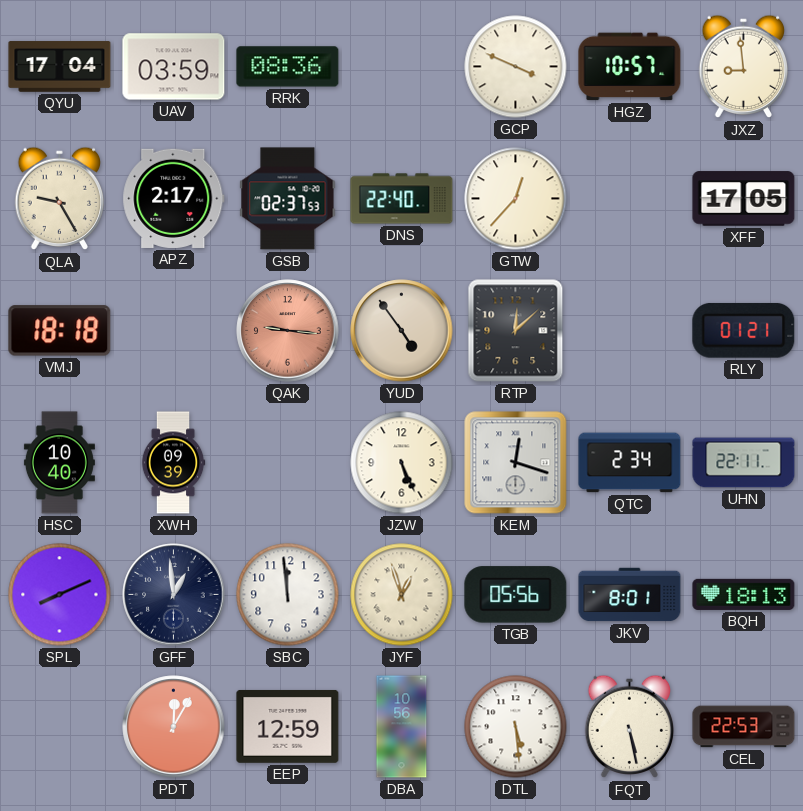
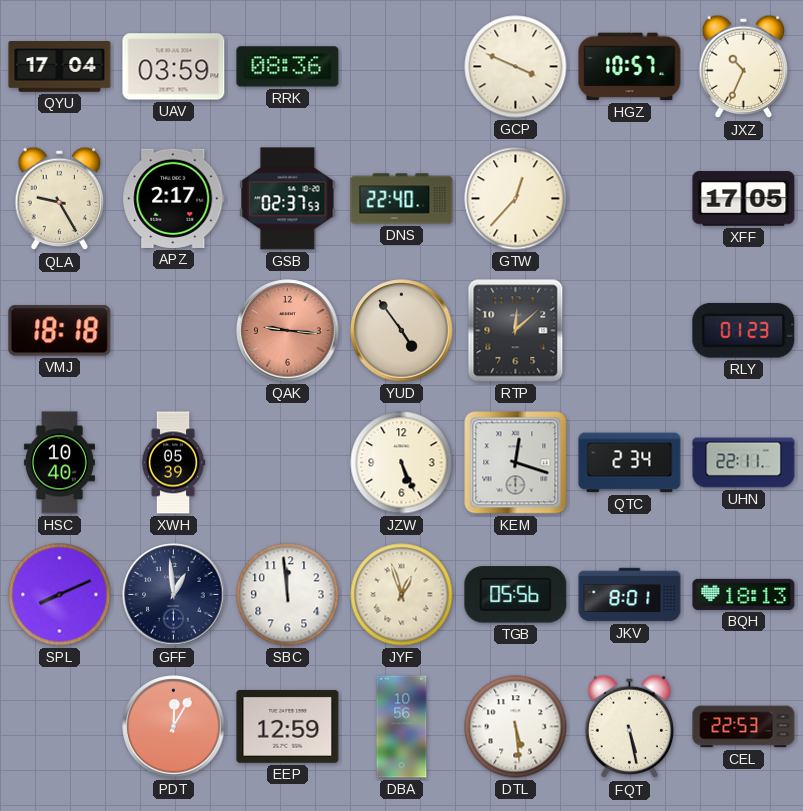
JXZ: 8:59 -> 10:34 (744, 67)
RLY: 01:21 -> 01:23 (744, 330)
XWH: 09:39 -> 05:39 (173, 463)
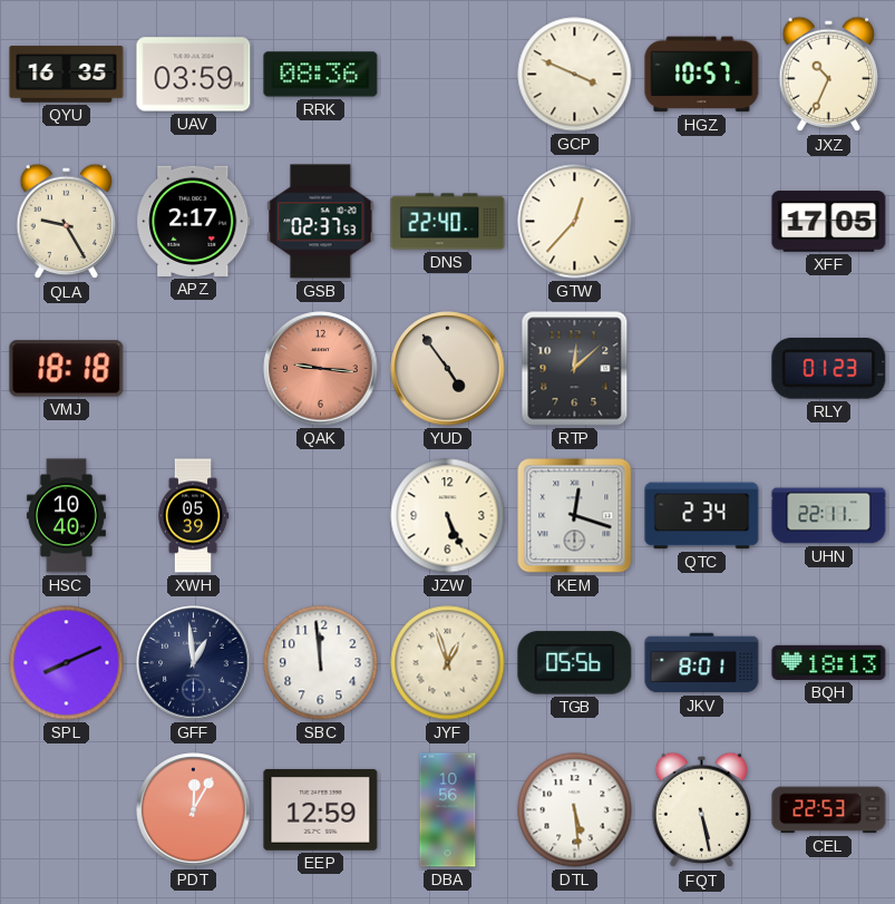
QYU: 17:04 -> 16:35 (67, 75)
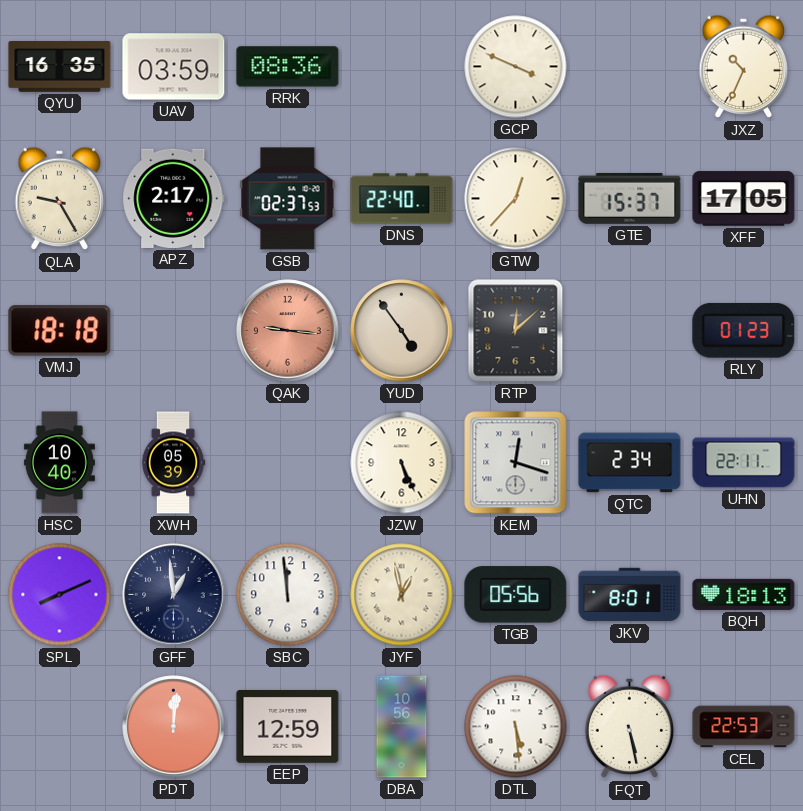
HGZ: 10:57 -> none (702, 75)
GTE: none -> 15:37 (630, 198)
JYF: 12:57 -> 12:58 (402, 595)
PDT: 12:05 -> 12:01 (174, 727)
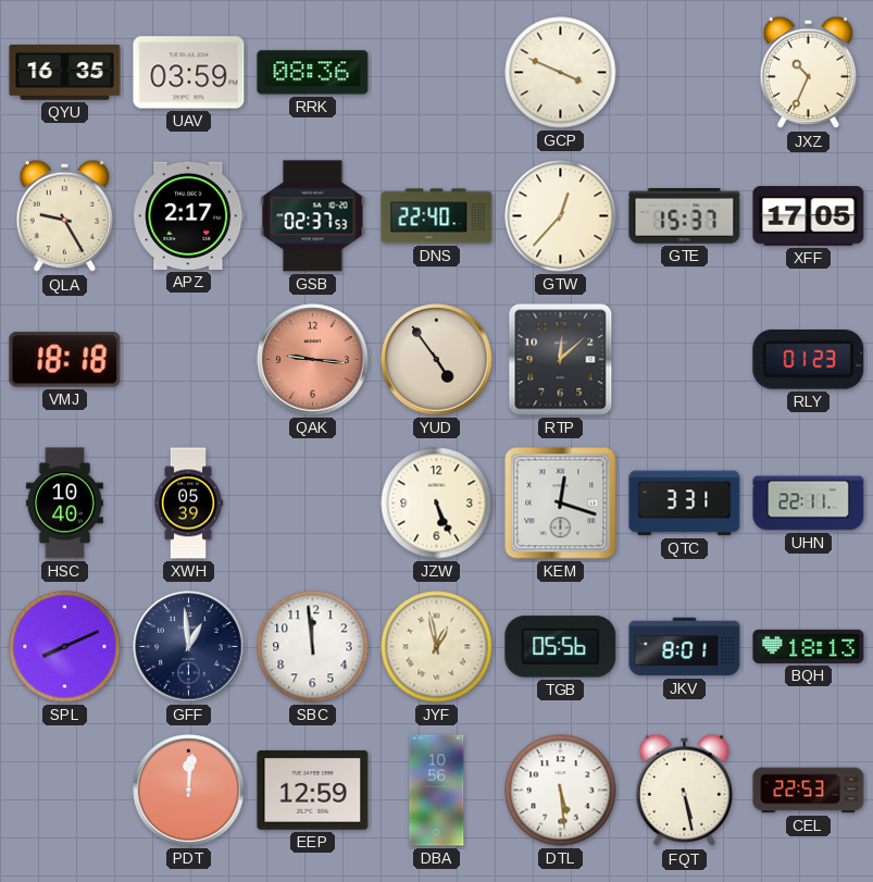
QTC: 2:34 -> 3:31 (685, 504)
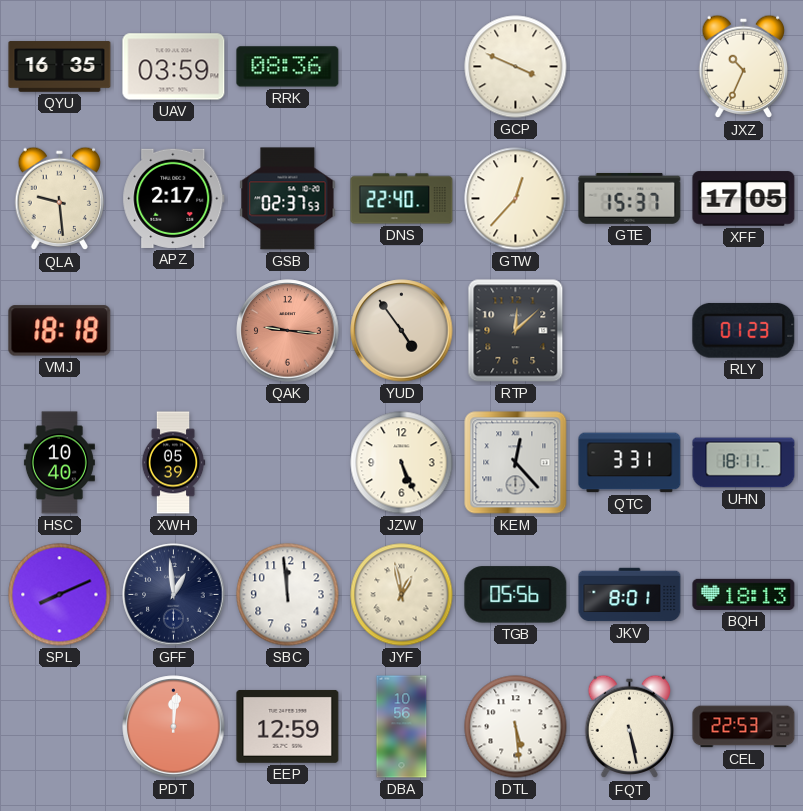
QLA: 9:25 -> 9:29 (60, 199)
KEM: 12:18 -> 12:23 (516, 463)
UHN: 22:11 -> 18:11 (744, 463)
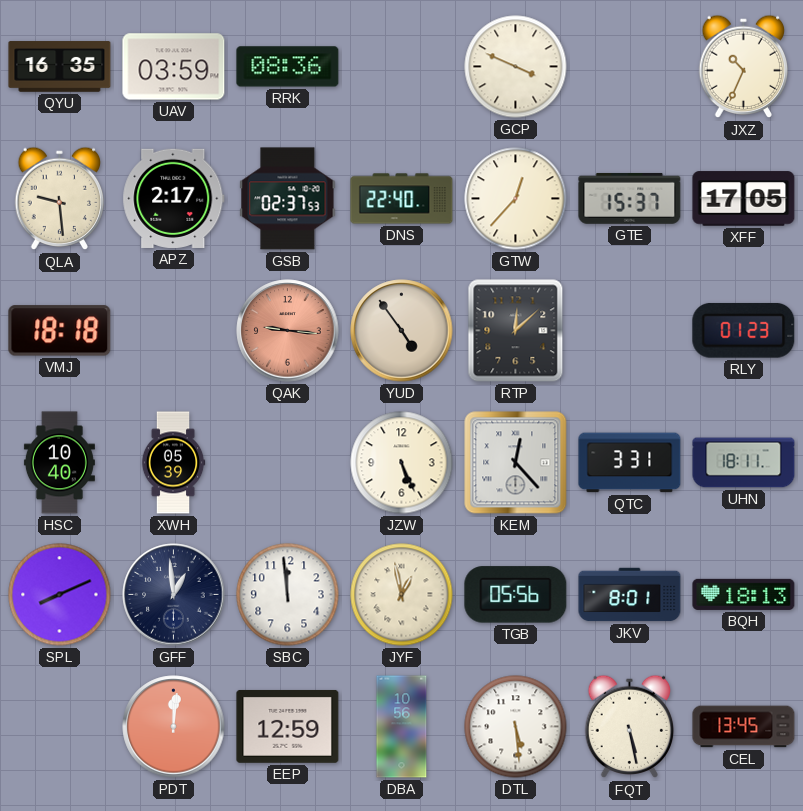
CEL: 22:53 -> 13:45 (744, 727)
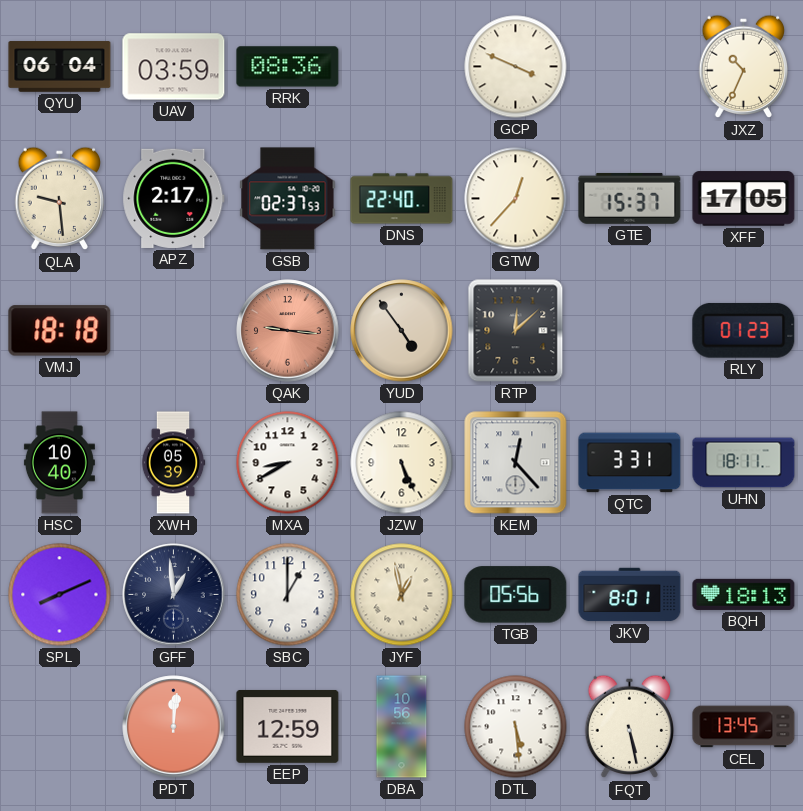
QYU: 16:35 -> 06:04 (60, 67)
MXA: none -> 8:40 (288, 463)
SBC: 11:59 -> 1:00 (288, 595)
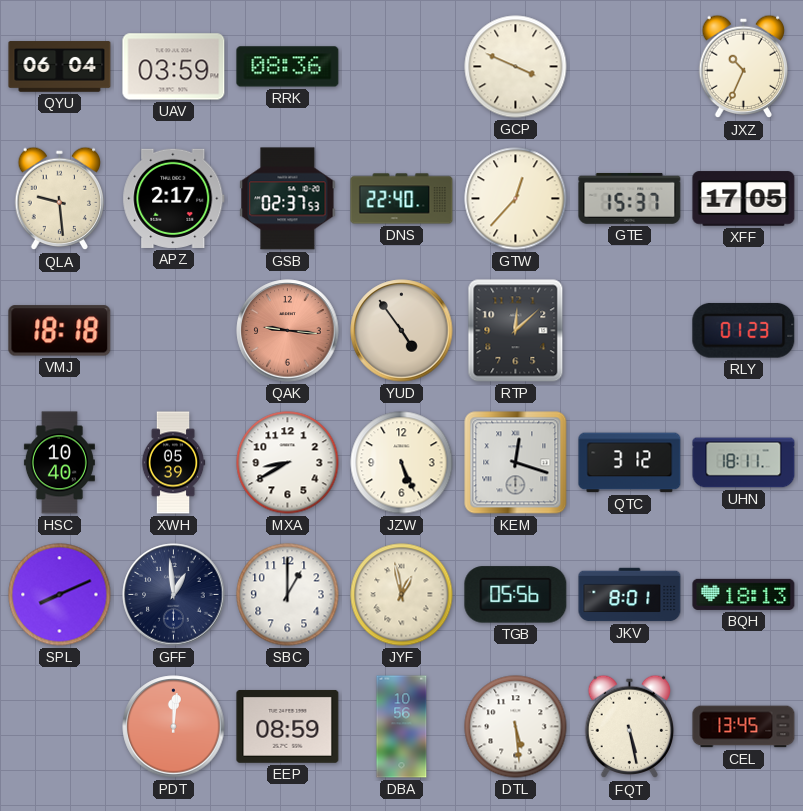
KEM: 12:23 -> 12:18 (516, 463)
QTC: 3:31 -> 3:12 (630, 463)
EEP: 12:59 -> 08:59 (288, 726)
